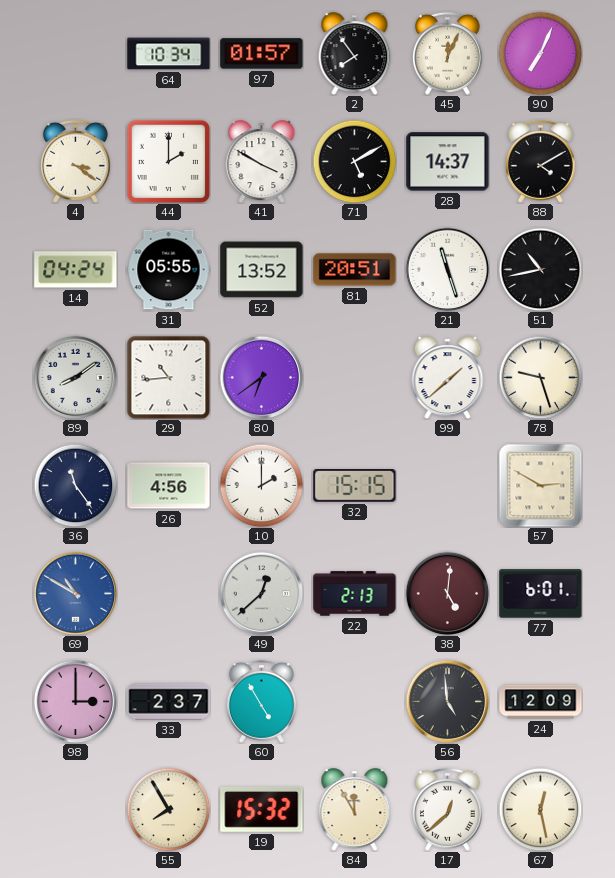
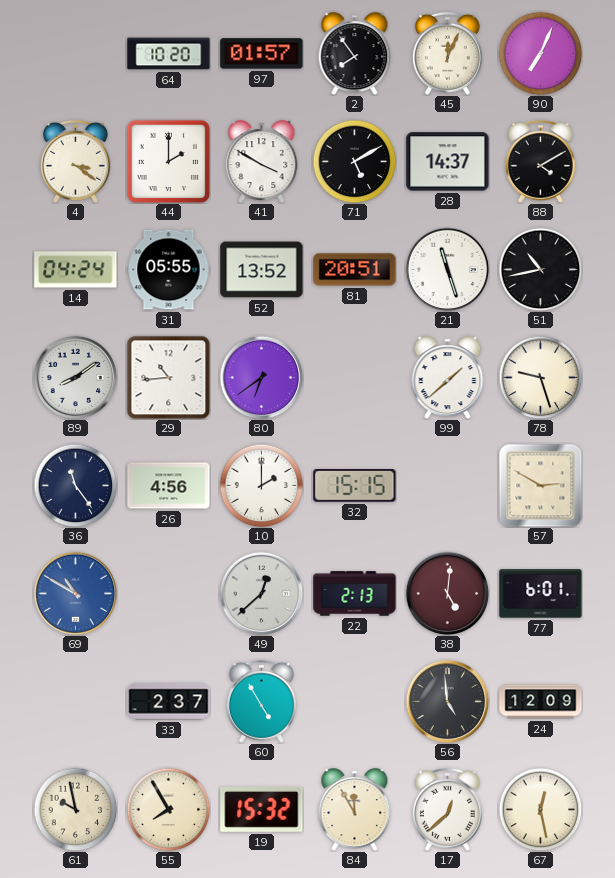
64: 10:34 -> 10:20 (169, 54)
98: 3:00 -> none (75, 701)
61: none -> 9:58 (75, 809)
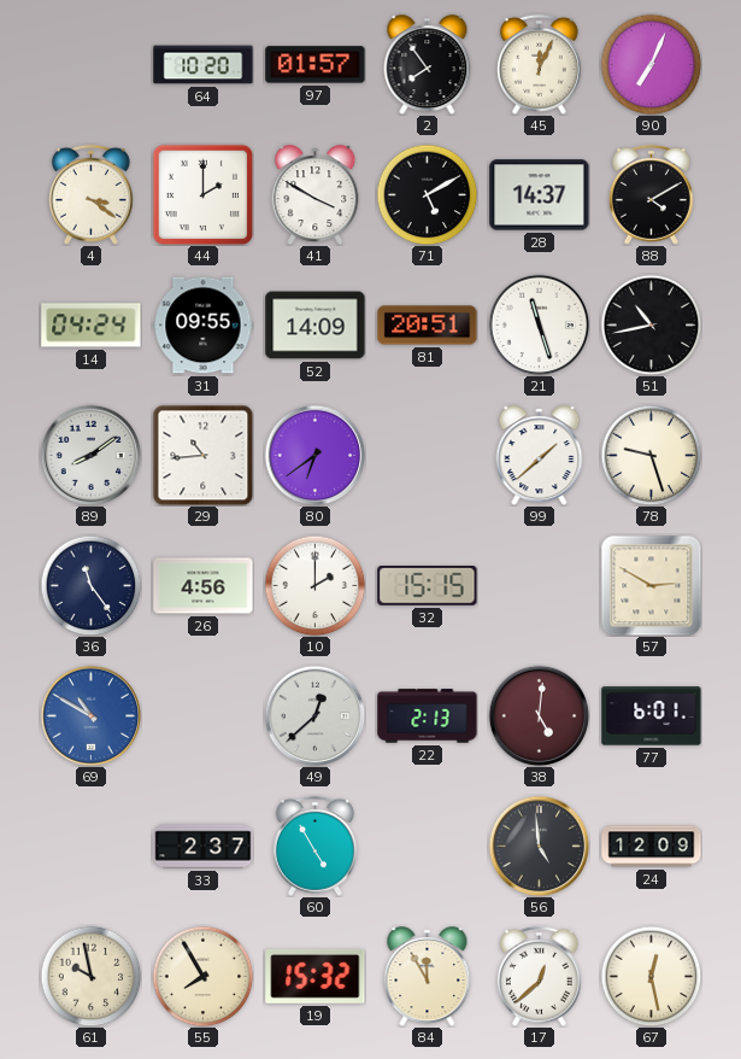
31: 05:55 -> 09:55 (204, 326)
52: 13:52 -> 14:09 (316, 326)
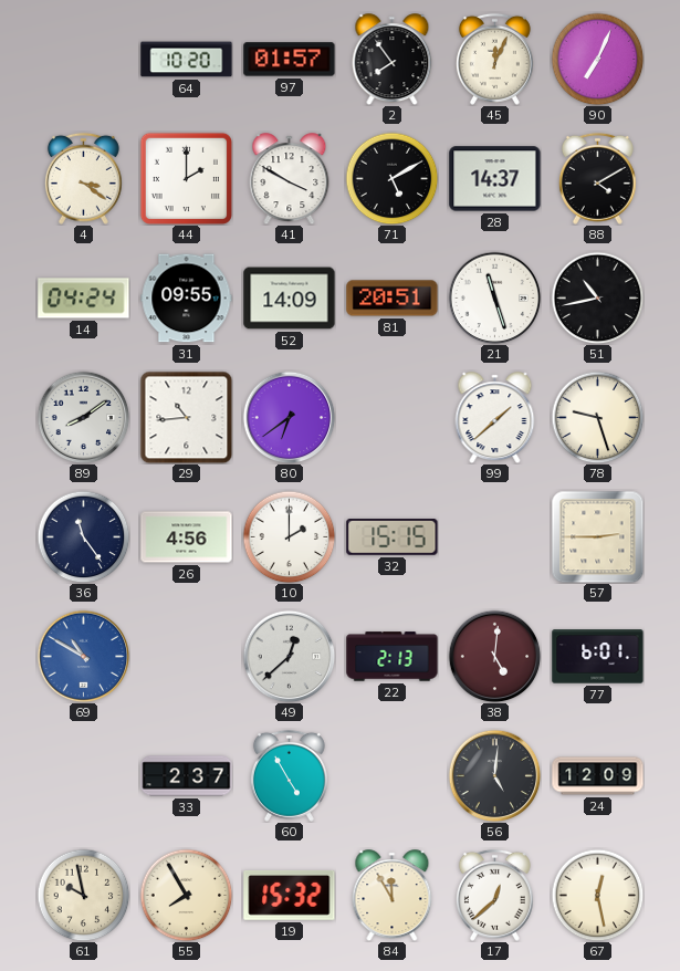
57: 2:50 -> 2:45 (597, 536)
56: 4:59 -> 5:01 (494, 775)
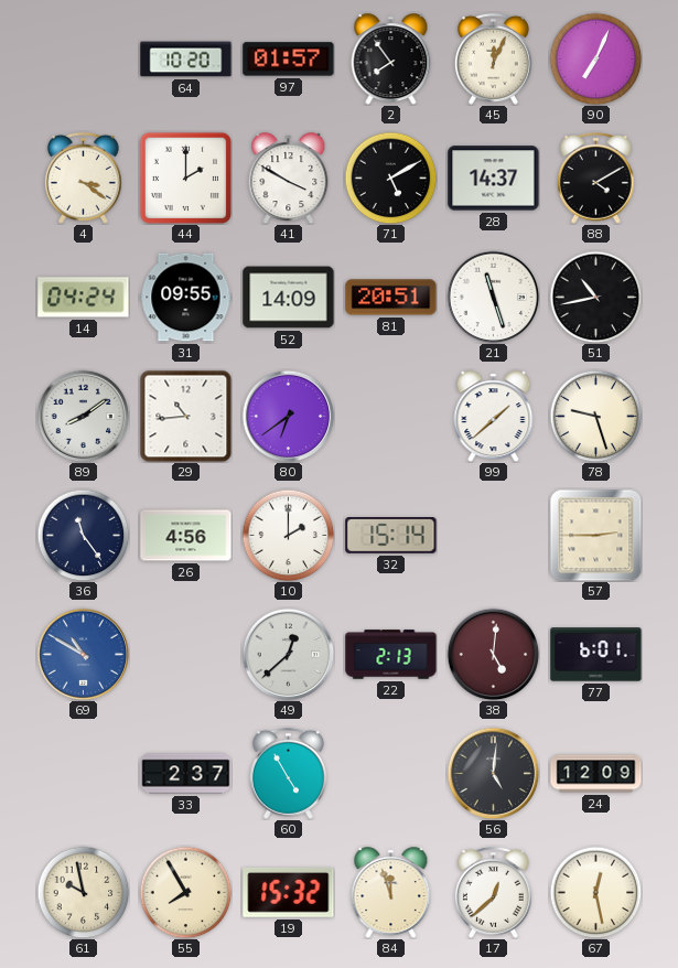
32: 15:15 -> 15:14 (391, 536)
84: 11:55 -> 11:57 (391, 893)
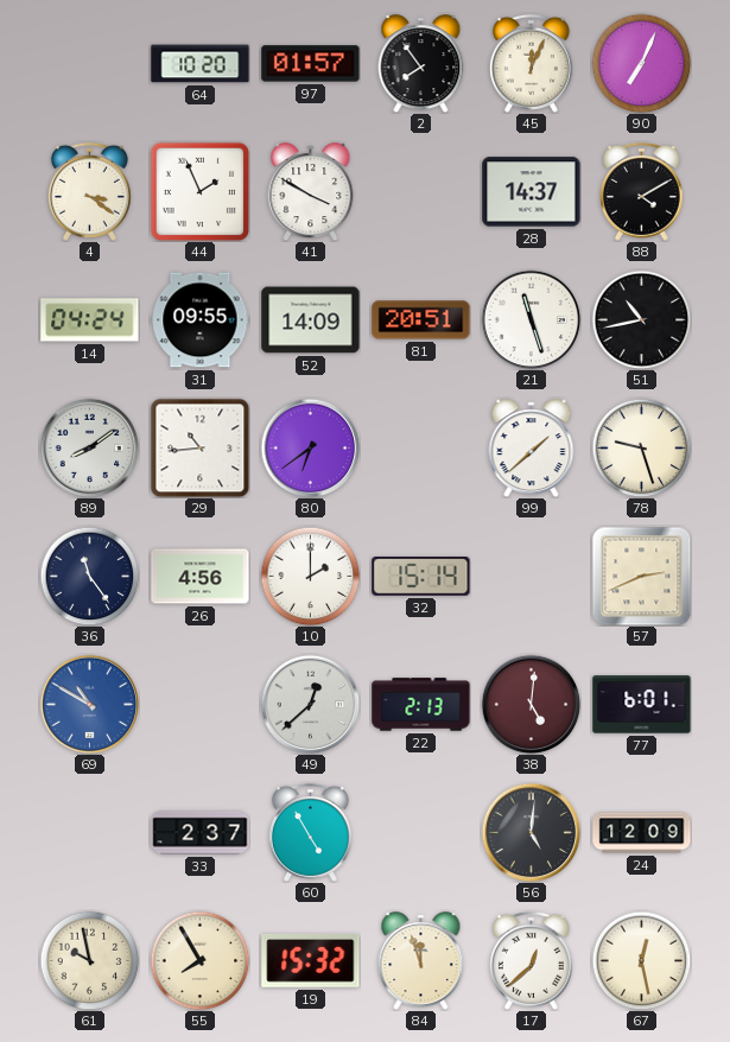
44: 2:00 -> 1:56 (199, 191)
71: 5:10 -> none (390, 178)
57: 2:45 -> 2:41 (641, 576)
